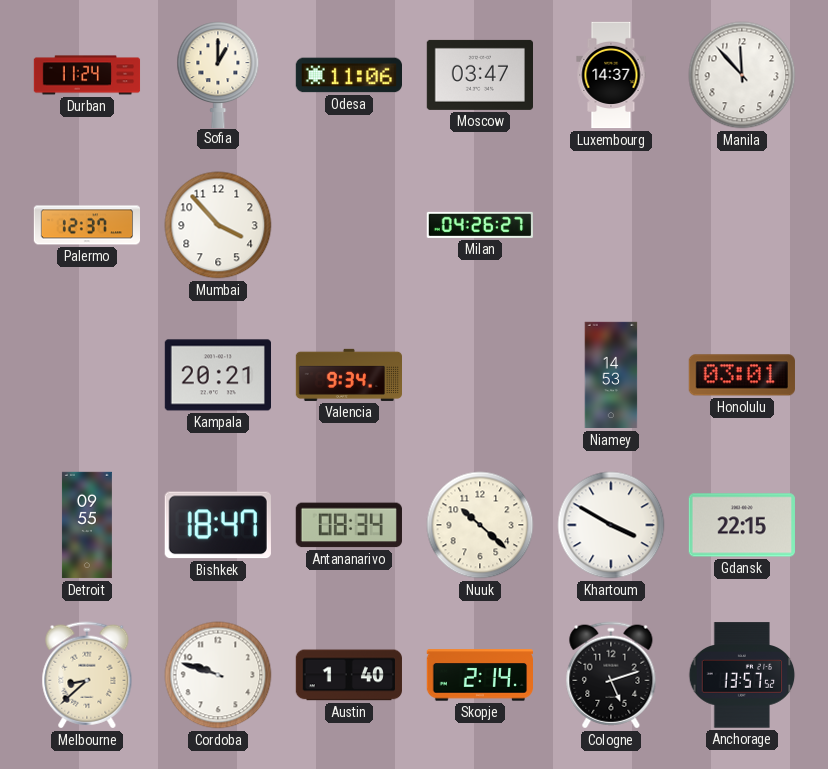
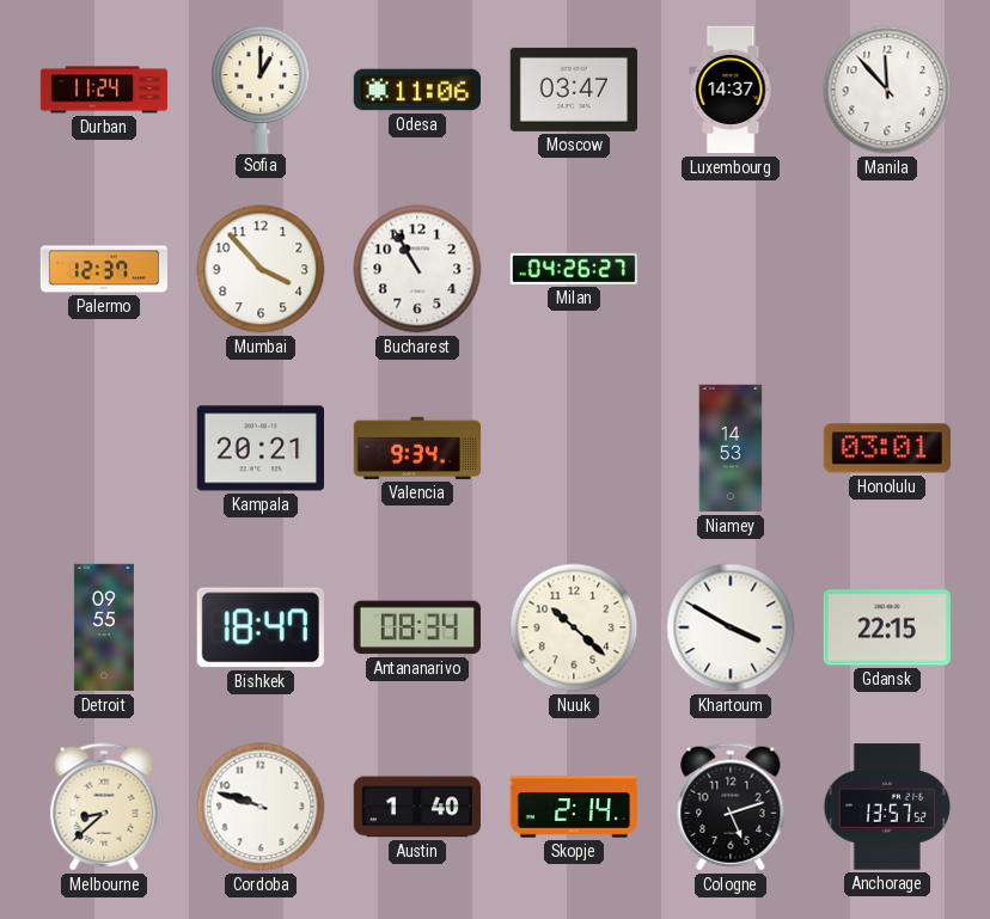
Bucharest: none -> 10:55 (417, 269)
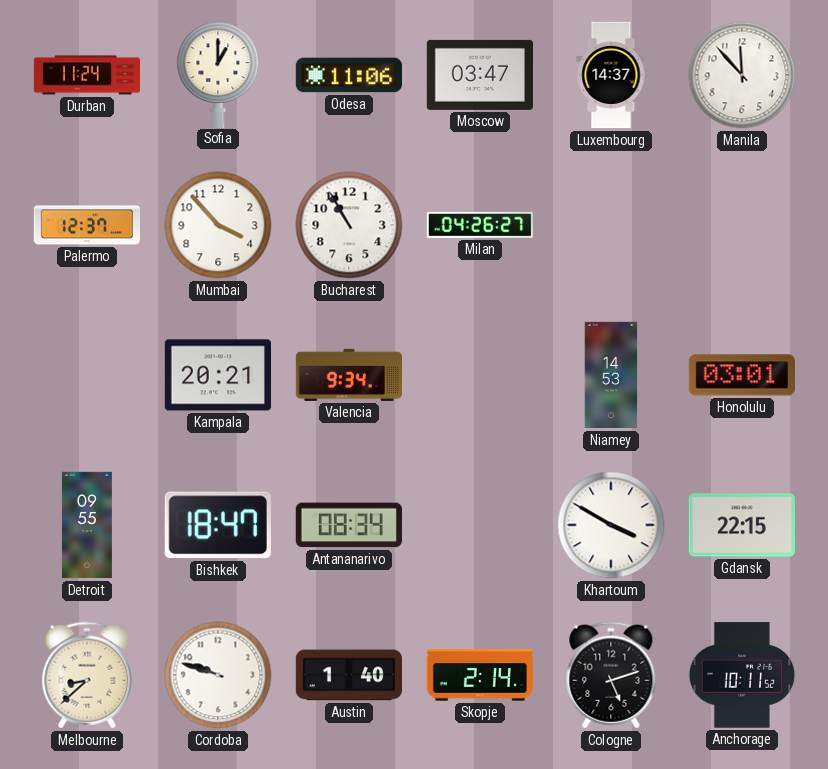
Nuuk: 10:22 -> none (574, 627)
Anchorage: 13:57 -> 10:11 (742, 675)
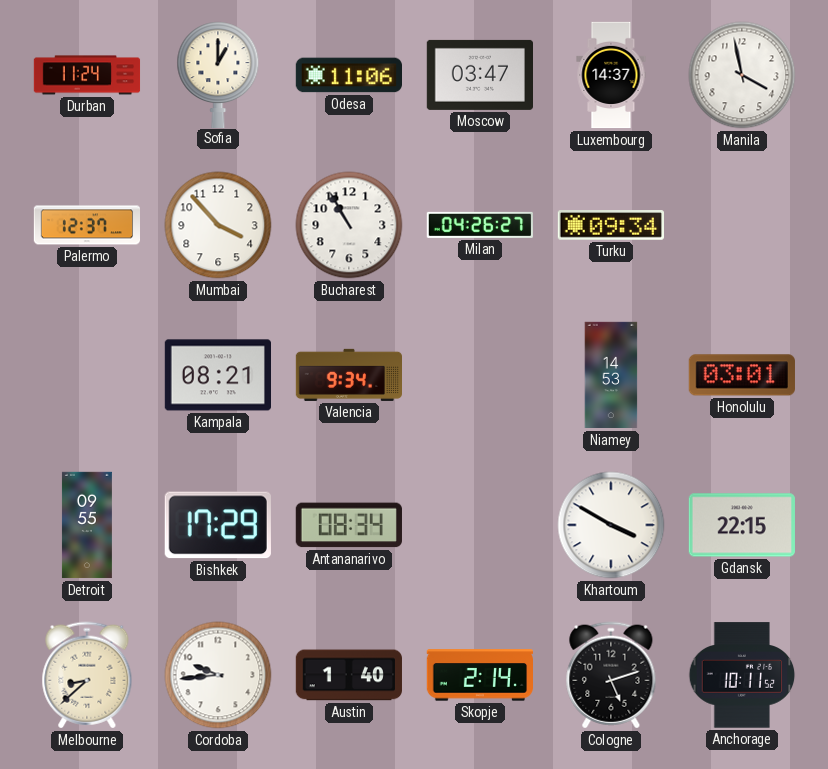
Manila: 11:53 -> 3:58 (742, 75)
Turku: none -> 09:34 (610, 225)
Kampala: 20:21 -> 08:21 (217, 375)
Bishkek: 18:47 -> 17:29 (218, 525)
Cordoba: 9:48 -> 9:44 (218, 675)
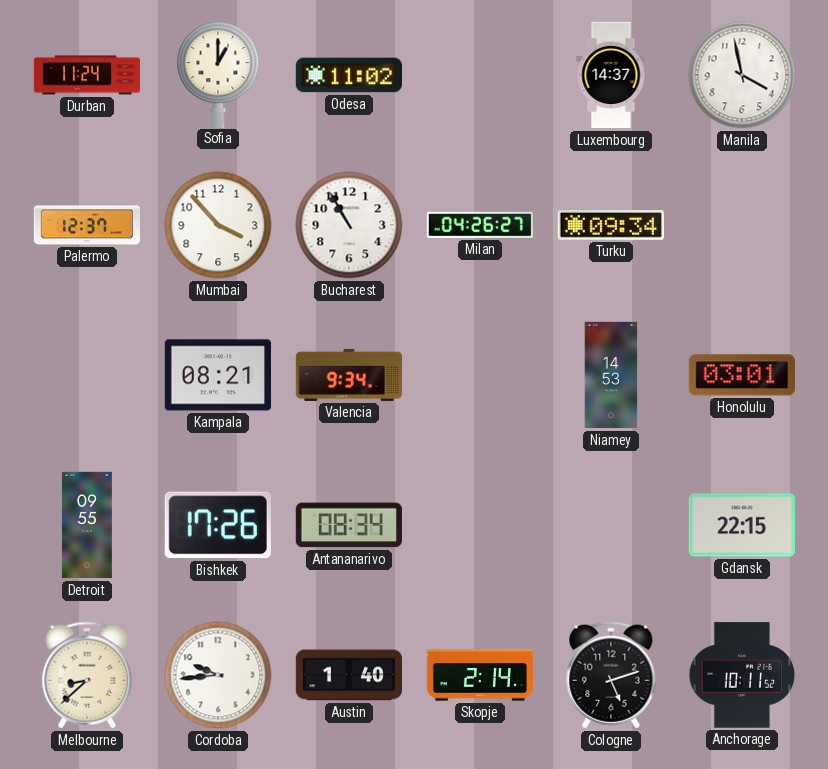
Odesa: 11:06 -> 11:02 (348, 75)
Moscow: 03:47 -> none (479, 75)
Bishkek: 17:29 -> 17:26 (218, 525)
Khartoum: 3:50 -> none (611, 525)
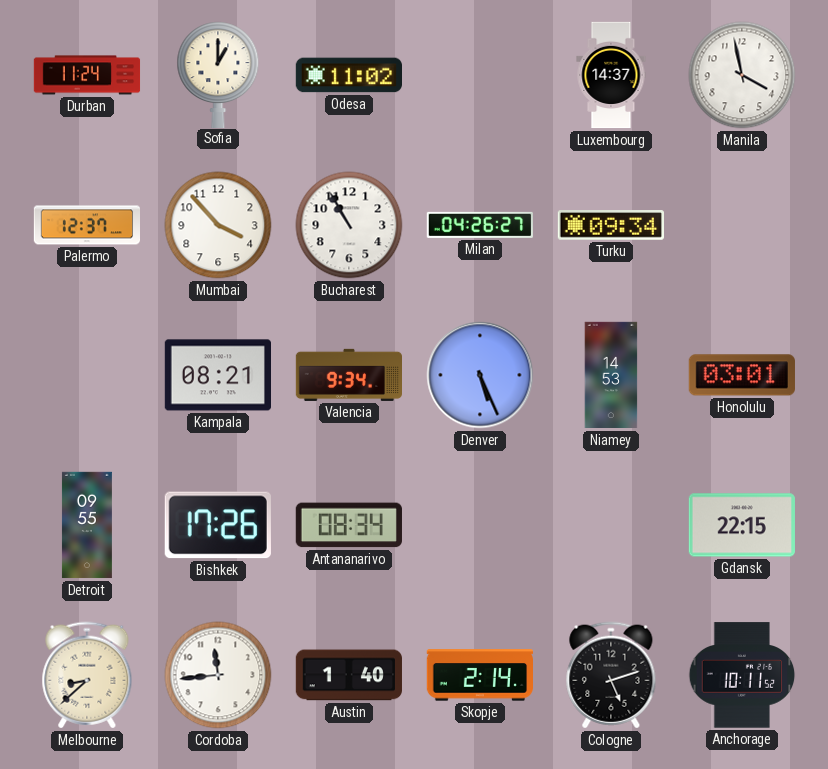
Denver: none -> 5:26 (480, 375)
Cordoba: 9:44 -> 11:44 (218, 675)
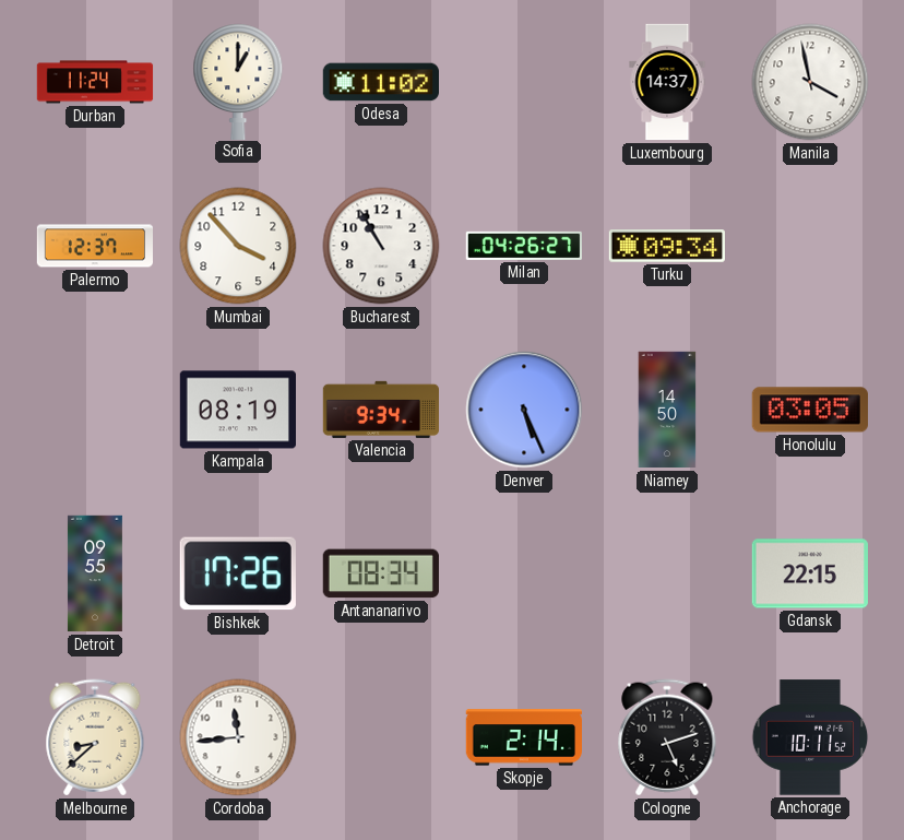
Kampala: 08:21 -> 08:19 (237, 410)
Niamey: 14:53 -> 14:50 (667, 410)
Honolulu: 03:01 -> 03:05 (810, 410)
Austin: 1:40 -> none (348, 675)
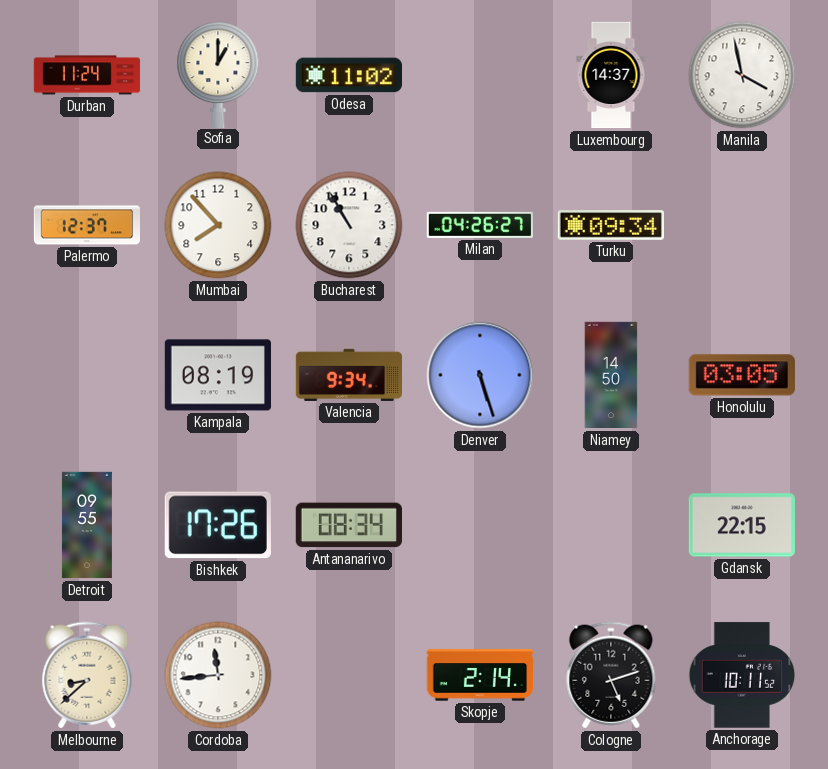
Mumbai: 3:53 -> 7:53 (218, 225)
Denver: 5:26 -> 5:27 (480, 375)
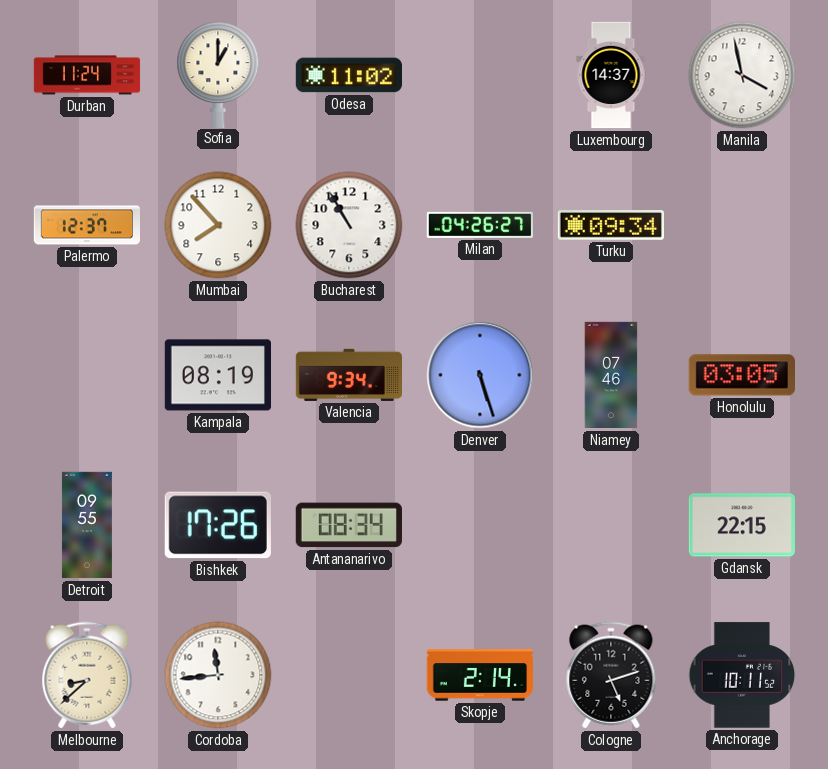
Niamey: 14:50 -> 07:46 (611, 375)
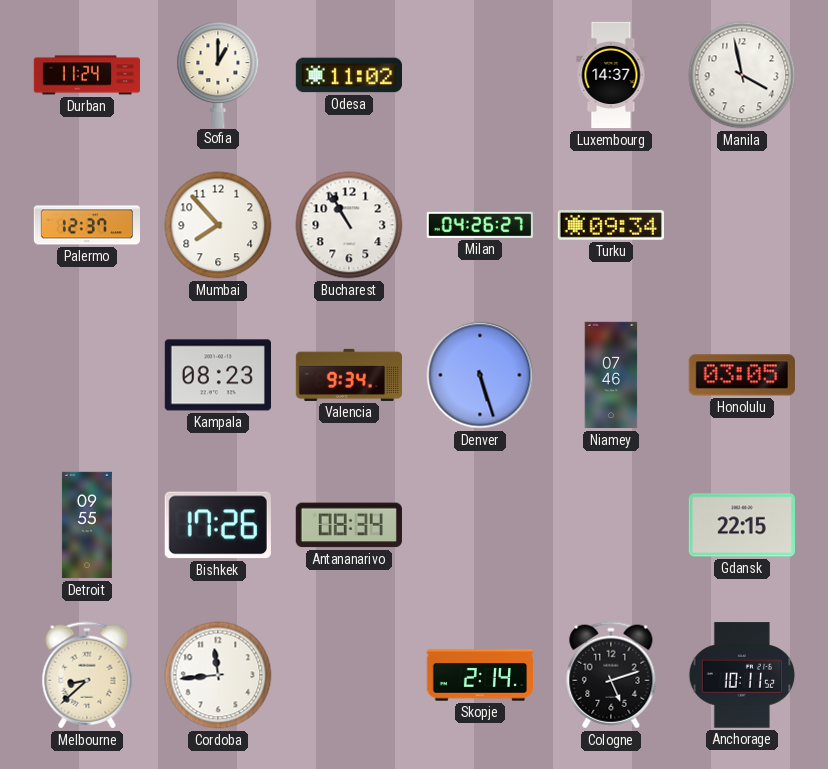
Kampala: 08:19 -> 08:23 (217, 375)
